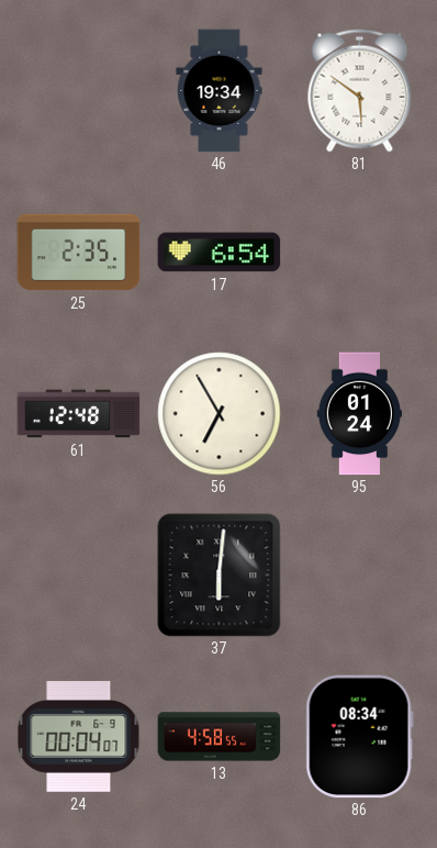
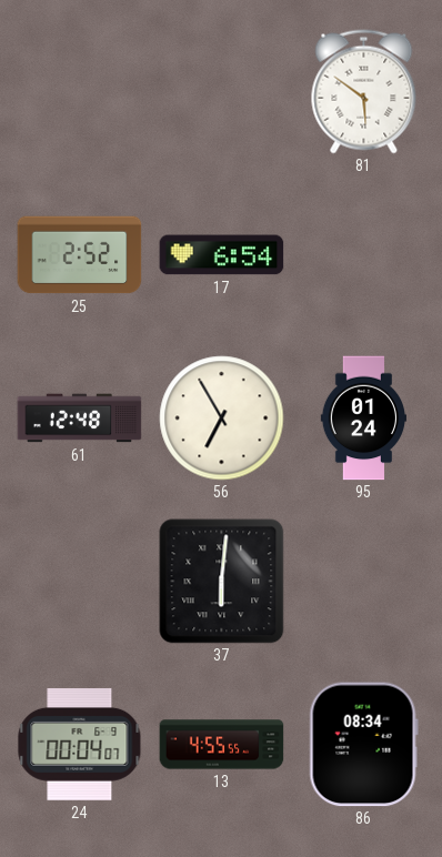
46: 19:34 -> none (220, 91)
25: 2:35 -> 2:52 (80, 255)
13: 4:58 -> 4:55 (222, 745)
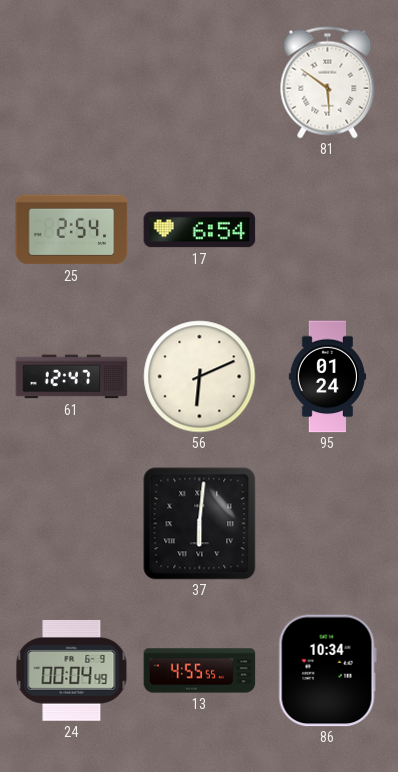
25: 2:52 -> 2:54 (72, 230)
61: 12:48 -> 12:47 (72, 377)
56: 6:55 -> 6:11 (200, 377)
24: 00:04:07 -> 00:04:49 (72, 670)
86: 08:34 -> 10:34 (327, 671)
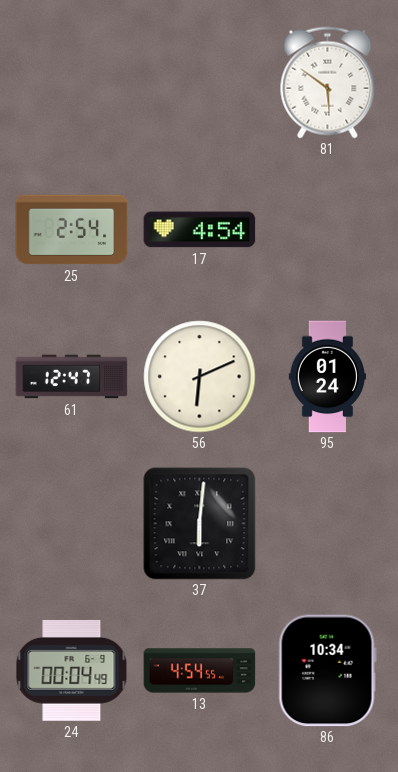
17: 6:54 -> 4:54 (200, 230)
13: 4:55 -> 4:54 (200, 671)
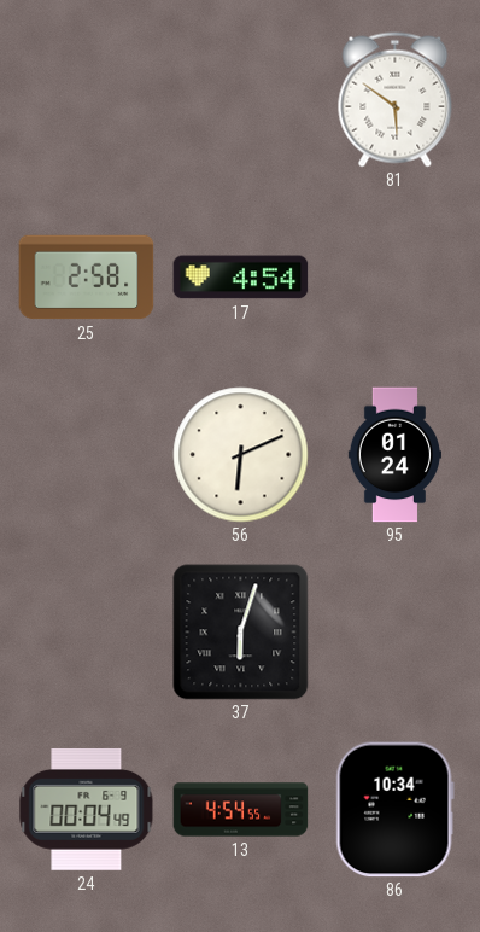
25: 2:54 -> 2:58 (87, 278)
61: 12:47 -> none (72, 377)
37: 6:01 -> 6:03 (241, 633)
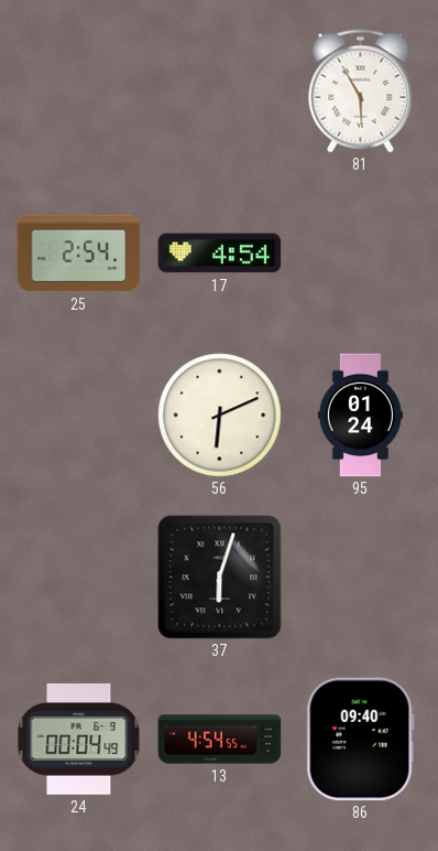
81: 5:51 -> 5:55 (361, 91)
25: 2:58 -> 2:54 (79, 254)
86: 10:34 -> 09:40 (360, 740)
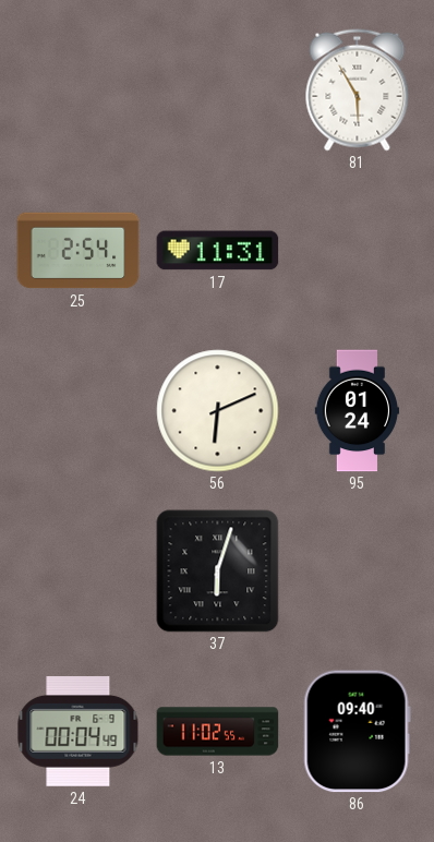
17: 4:54 -> 11:31 (218, 251)
13: 4:54 -> 11:02 (218, 732)
